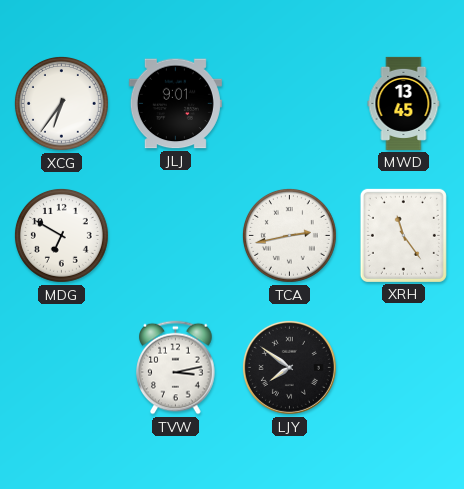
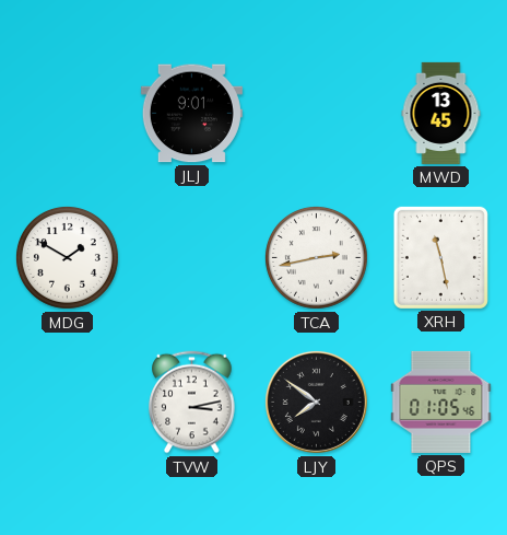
XCG: 6:36 -> none (61, 103)
MDG: 6:50 -> 1:50 (67, 257)
XRH: 11:24 -> 11:28 (440, 257)
QPS: none -> 01:05 (441, 402)
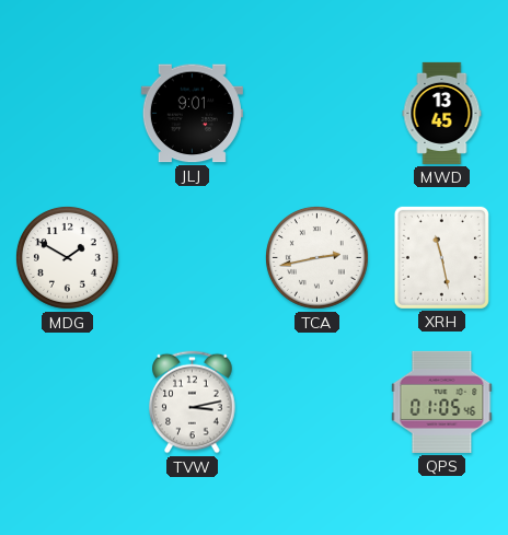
LJY: 7:51 -> none (316, 402)
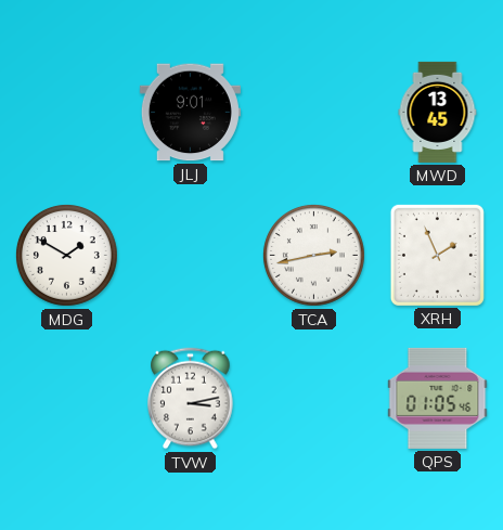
XRH: 11:28 -> 1:56 (437, 255)
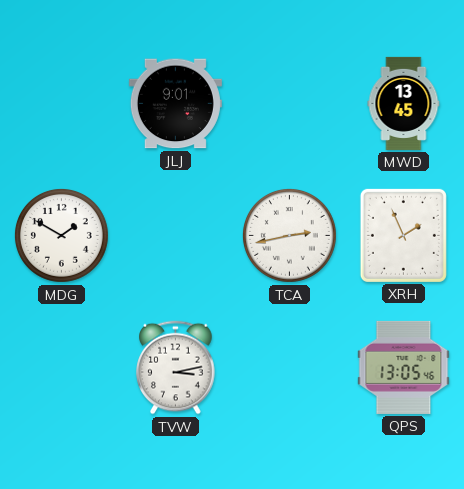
QPS: 01:05 -> 13:05 (404, 367)
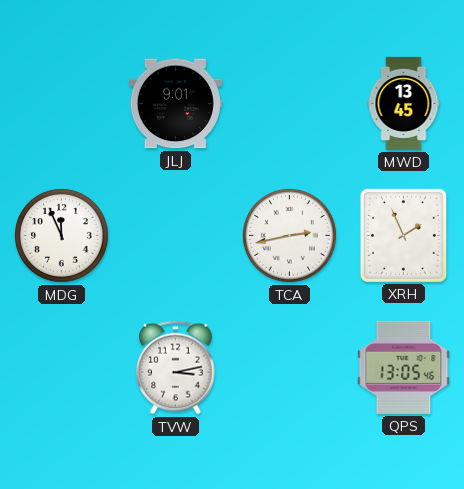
MDG: 1:50 -> 11:56 (61, 235)
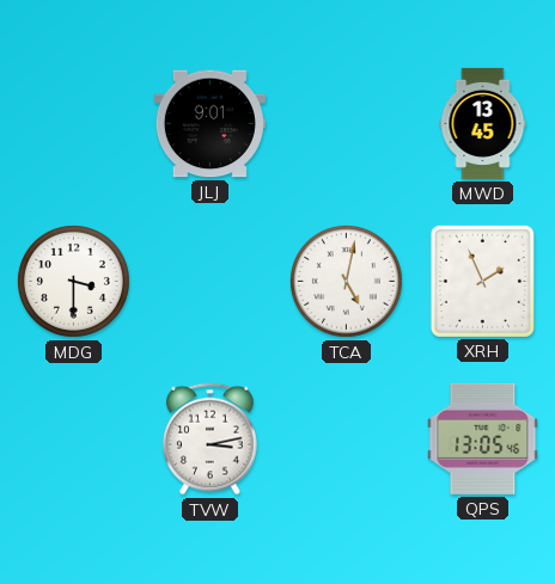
MDG: 11:56 -> 3:30 (73, 281)
TCA: 2:43 -> 5:02 (346, 281)
